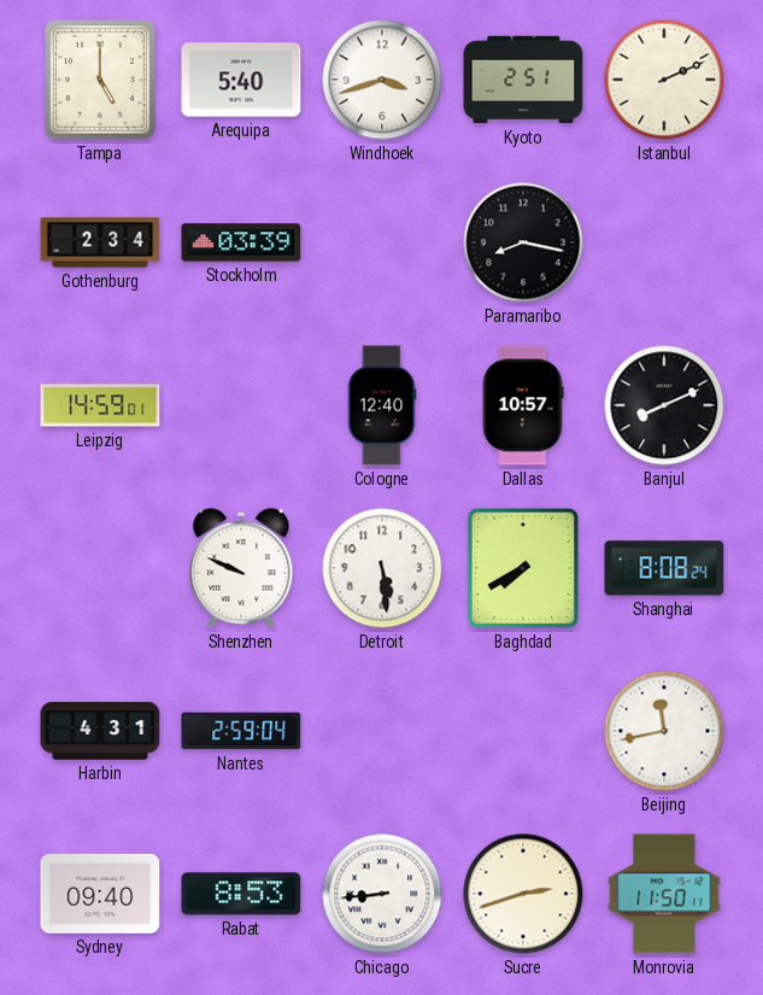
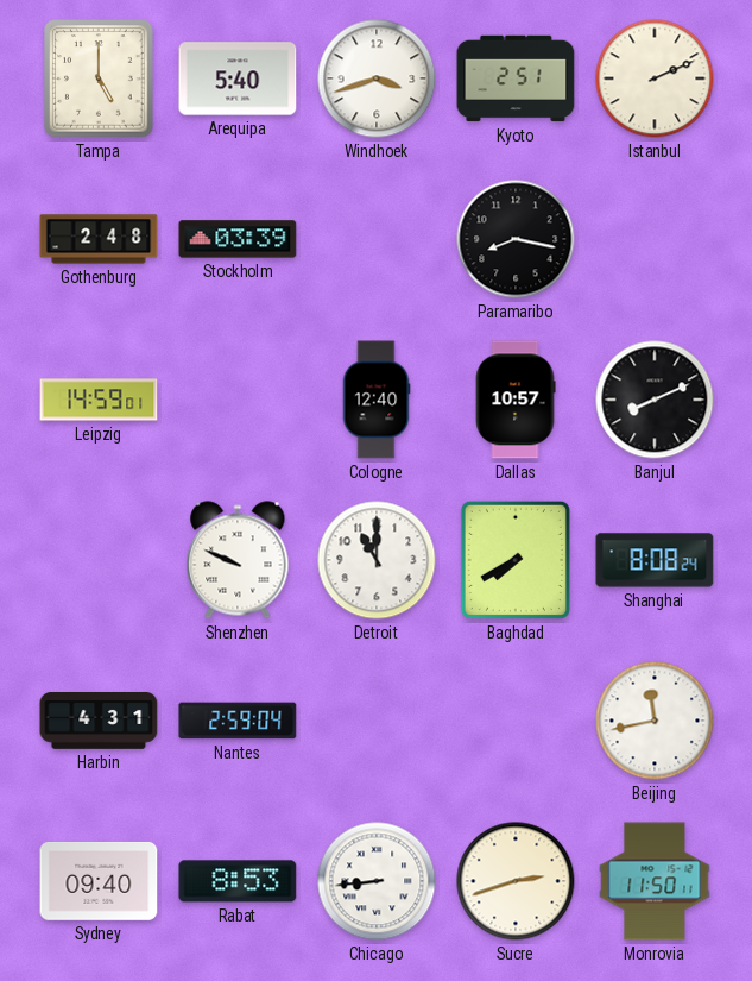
Gothenburg: 2:34 -> 2:48 (99, 239)
Detroit: 5:29 -> 11:00 (377, 560)
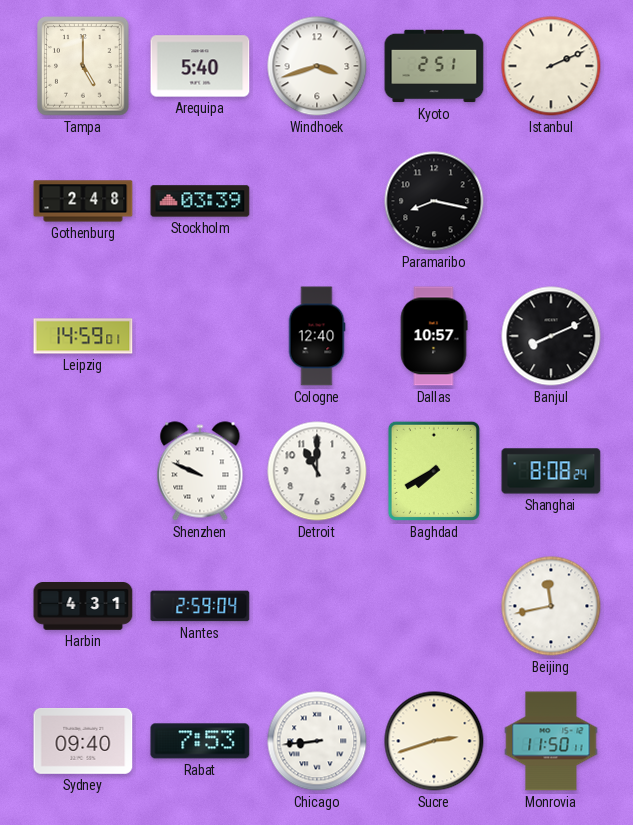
Rabat: 8:53 -> 7:53 (200, 741)
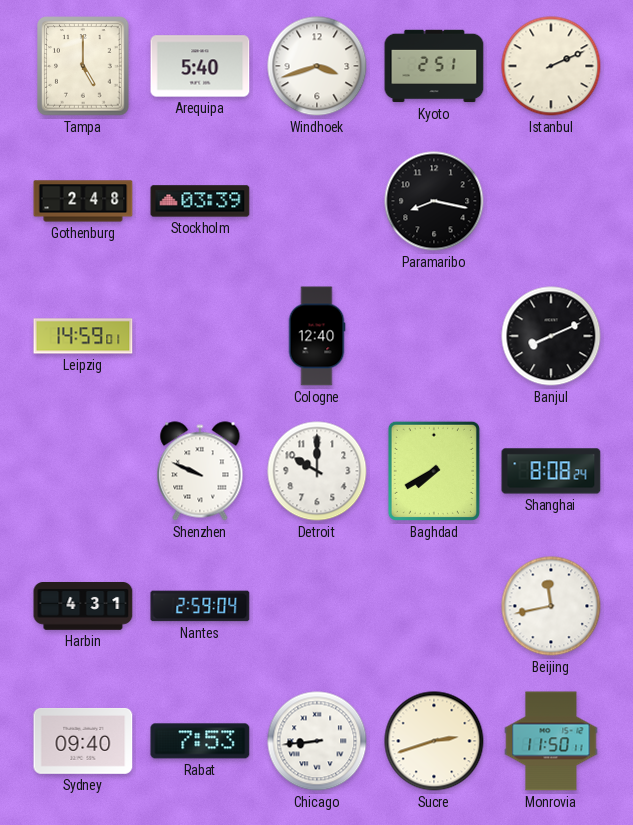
Dallas: 10:57 -> none (434, 336)
Detroit: 11:00 -> 10:00 (317, 471)
